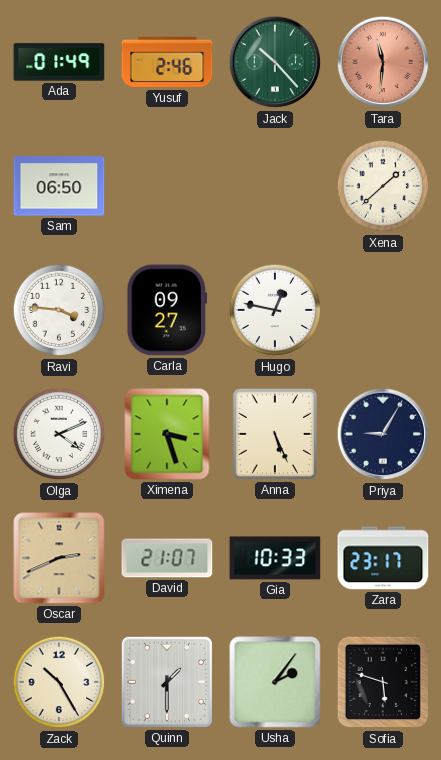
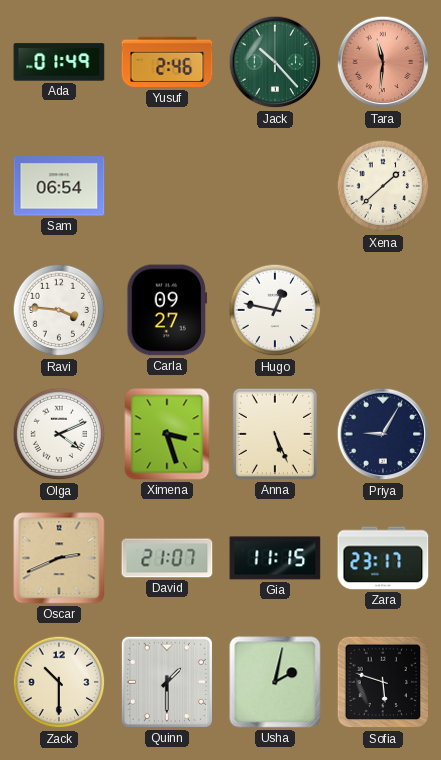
Sam: 06:50 -> 06:54 (59, 186)
Gia: 10:33 -> 11:15 (275, 558)
Zack: 10:25 -> 10:30 (59, 682)
Usha: 2:06 -> 2:02 (275, 682)
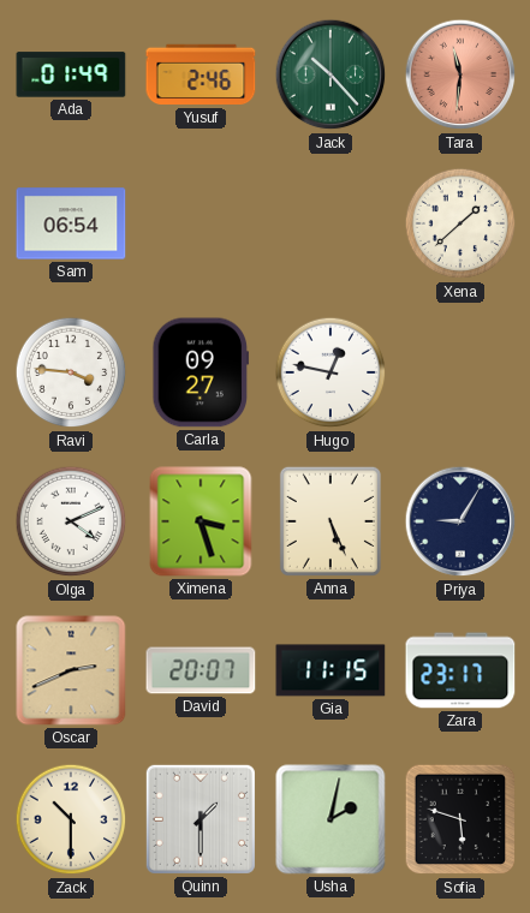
David: 21:07 -> 20:07 (201, 670)
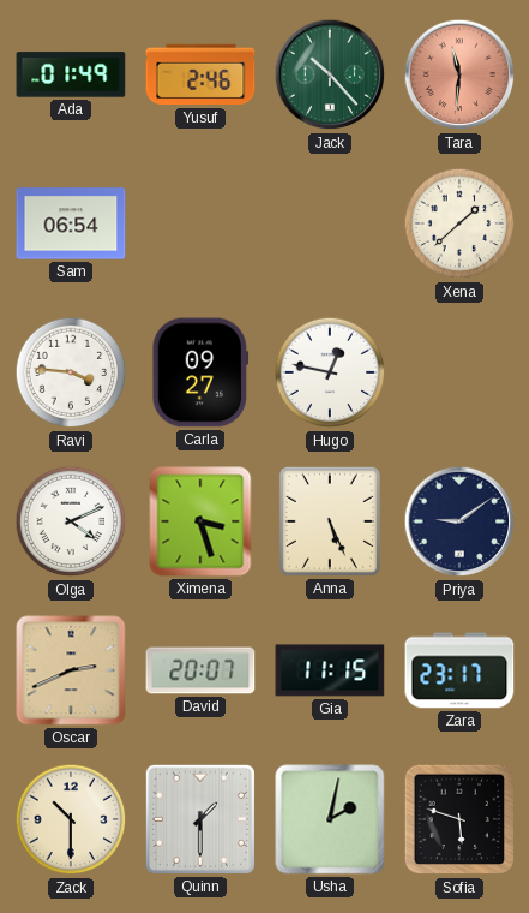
Priya: 9:05 -> 9:09 (459, 521)
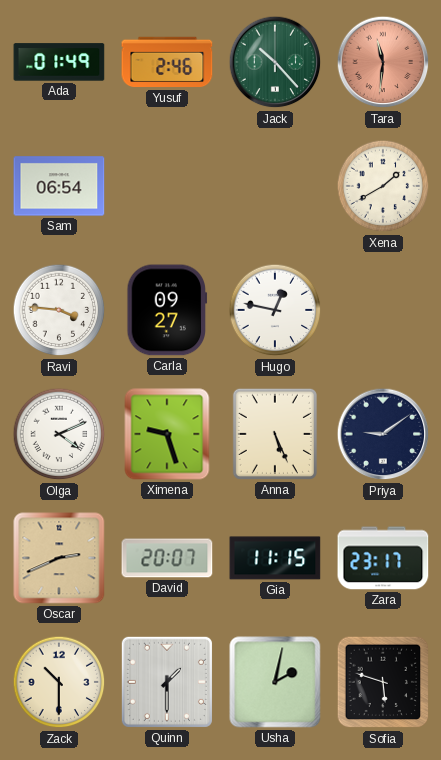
Xena: 1:38 -> 1:40 (383, 186)
Ximena: 3:27 -> 9:27 (167, 434)
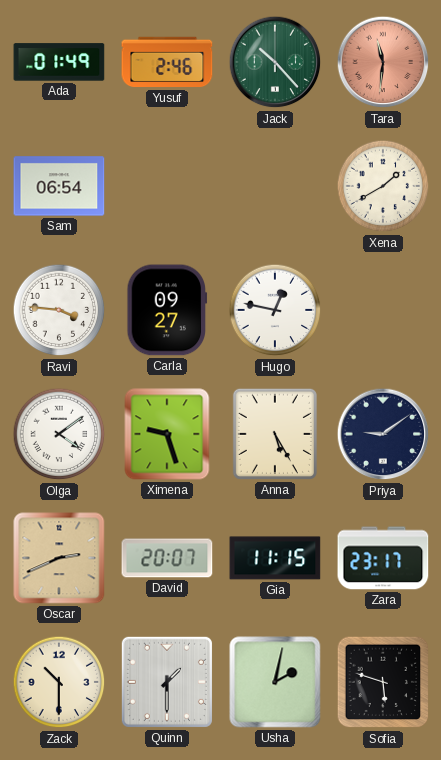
Olga: 4:11 -> 4:09 (59, 434)
Anna: 5:26 -> 5:25 (275, 434)
